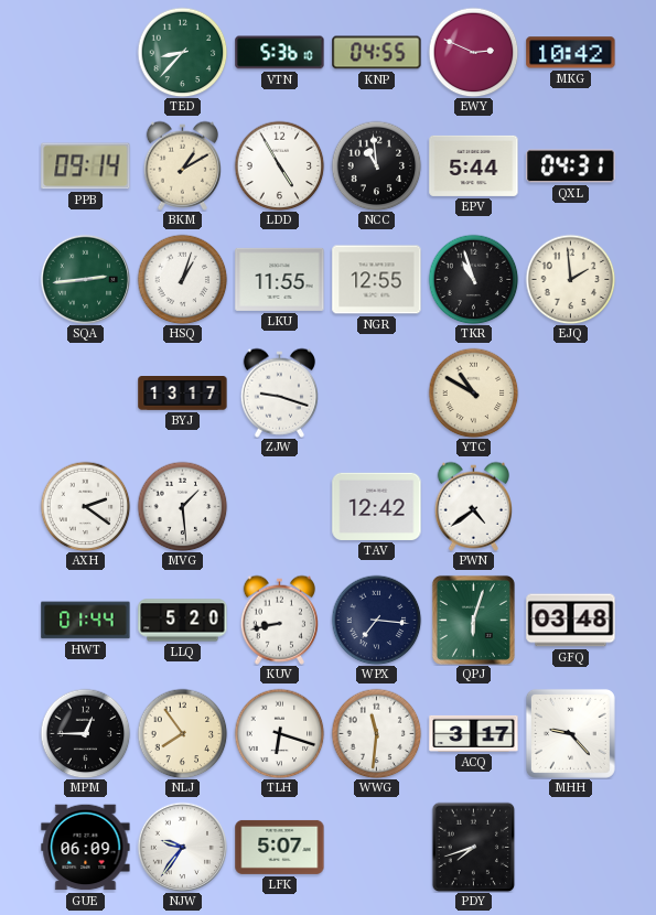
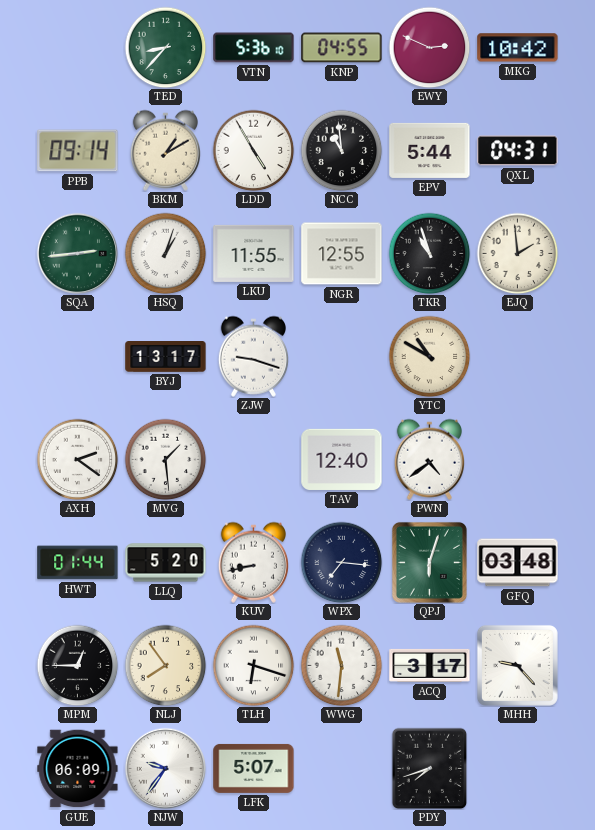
TAV: 12:42 -> 12:40 (342, 459)
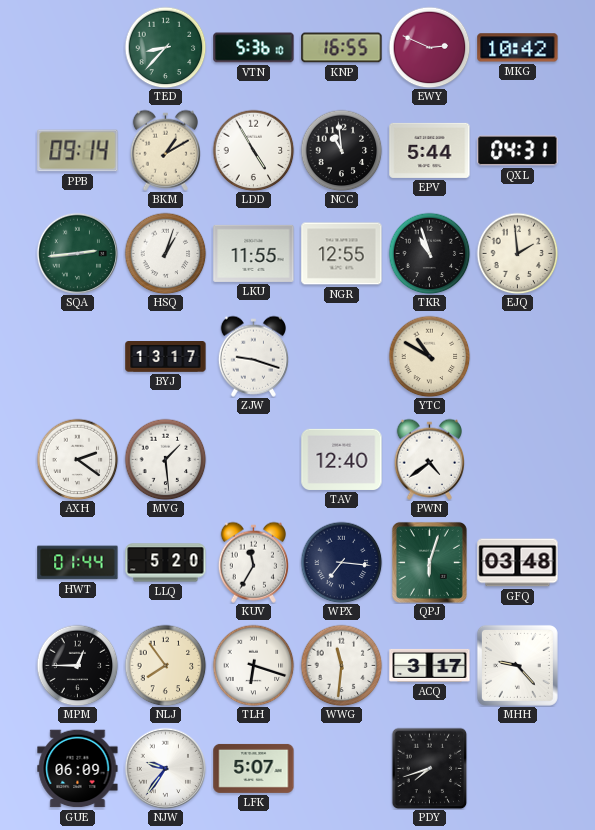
KNP: 04:55 -> 16:55 (342, 48)
KUV: 8:43 -> 11:35 (253, 562)
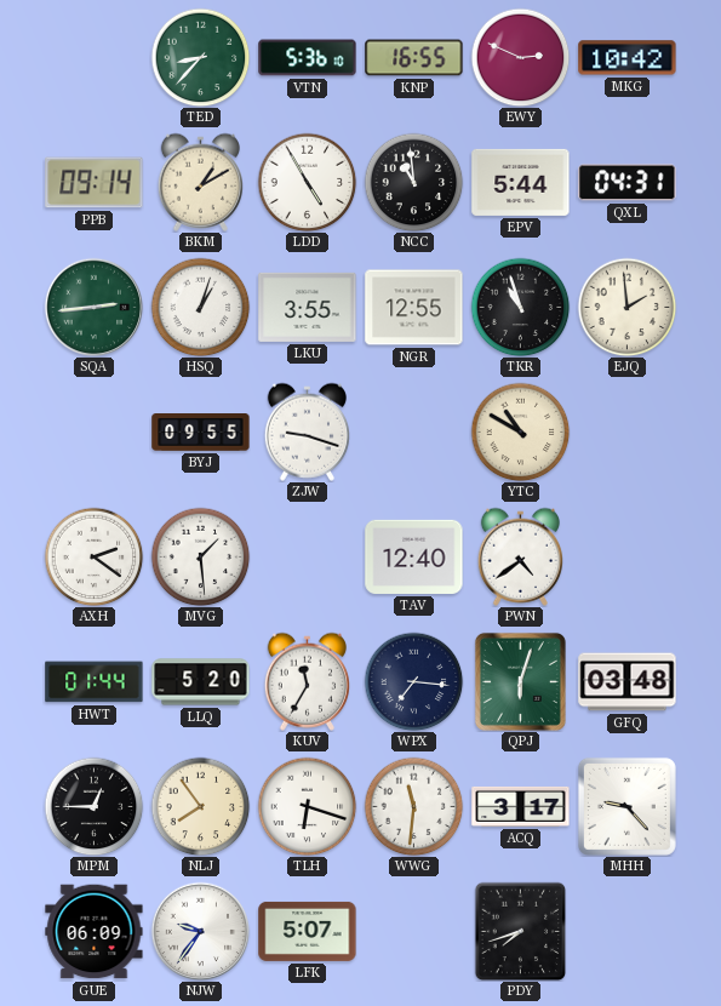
LKU: 11:55 -> 3:55 (308, 307)
BYJ: 13:17 -> 09:55 (201, 433)
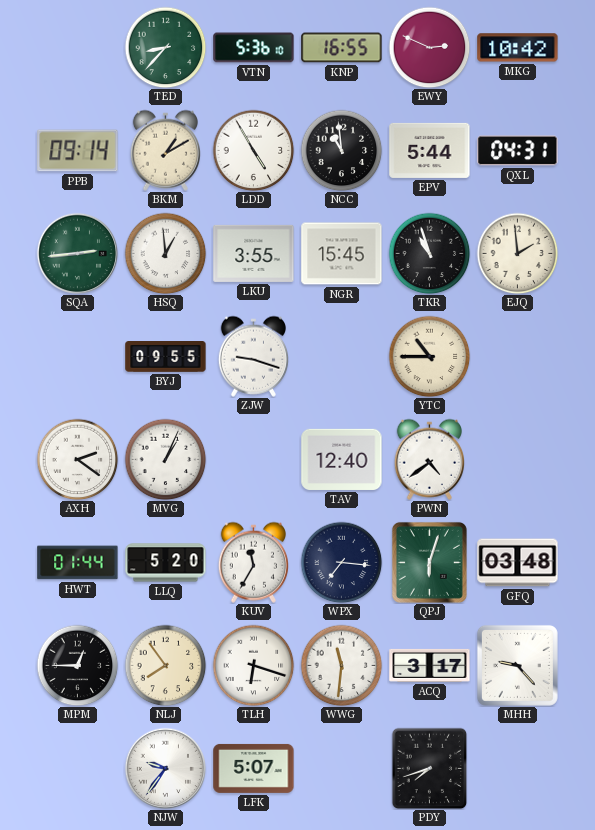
HSQ: 1:03 -> 12:59 (165, 253)
NGR: 12:55 -> 15:45 (342, 254)
YTC: 10:50 -> 10:45 (429, 356)
MVG: 1:29 -> 1:04 (165, 459)
GUE: 06:09 -> none (95, 932)
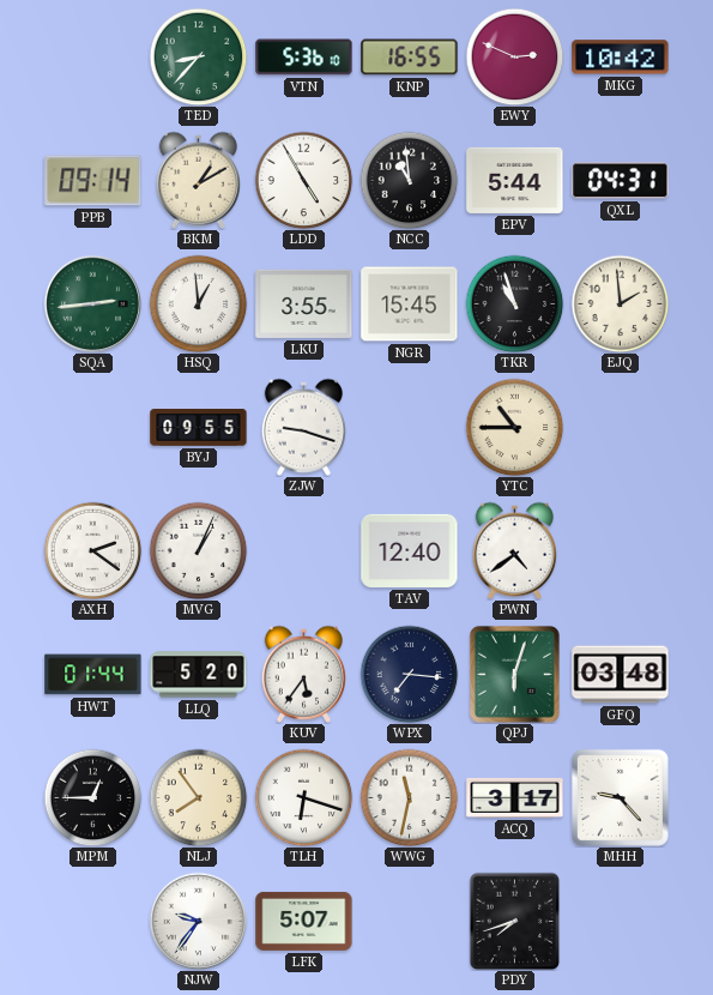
KUV: 11:35 -> 5:36 (303, 674)
WWG: 11:31 -> 11:32 (409, 797)
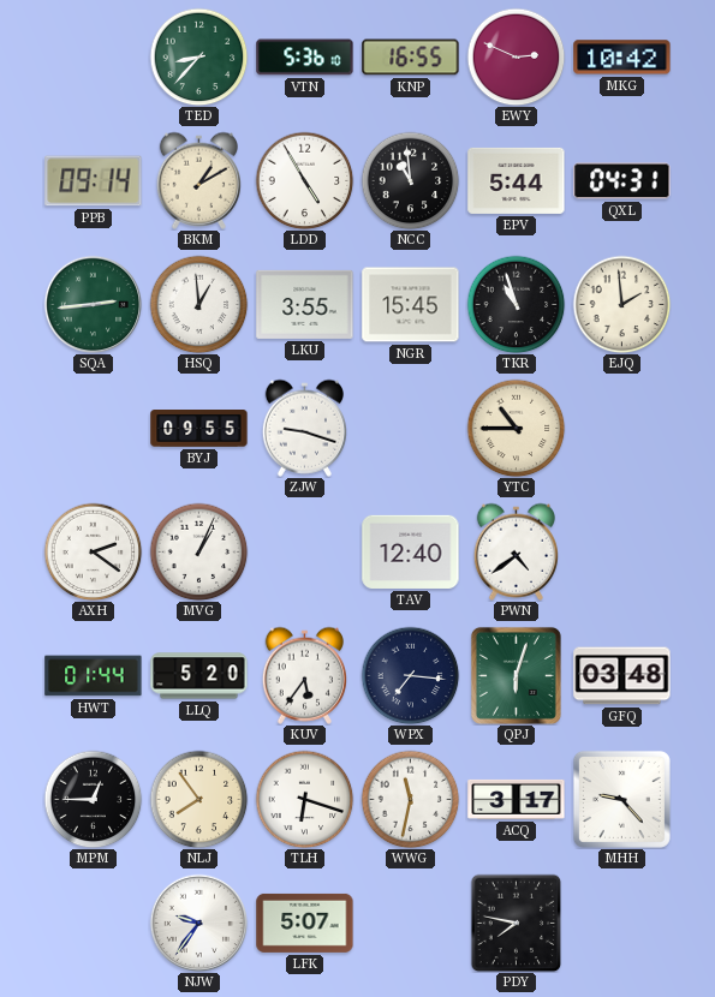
PDY: 7:42 -> 7:47 (517, 923)
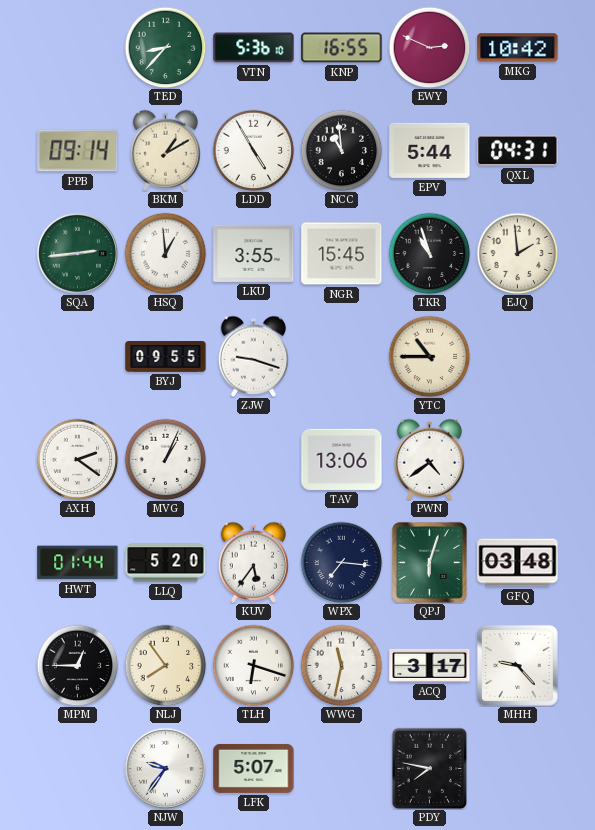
TAV: 12:40 -> 13:06 (342, 459)
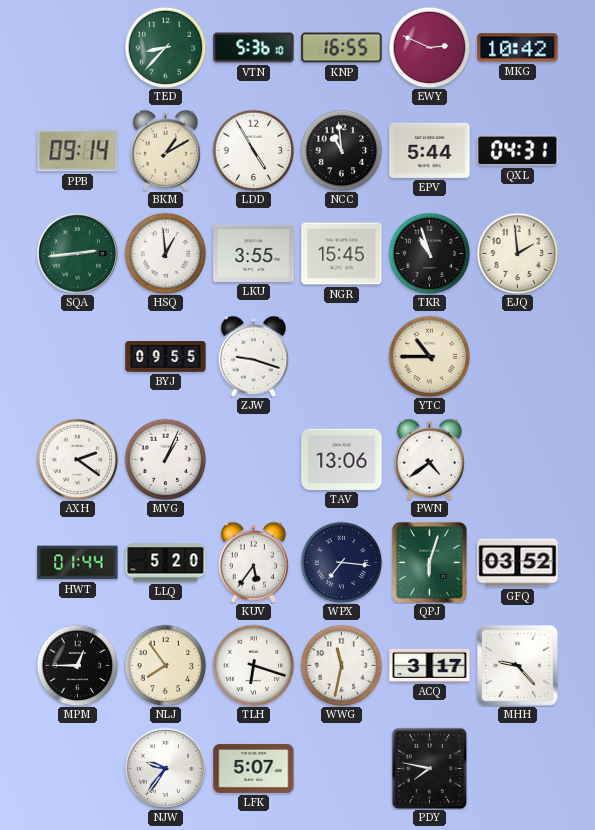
GFQ: 03:48 -> 03:52 (518, 563)
